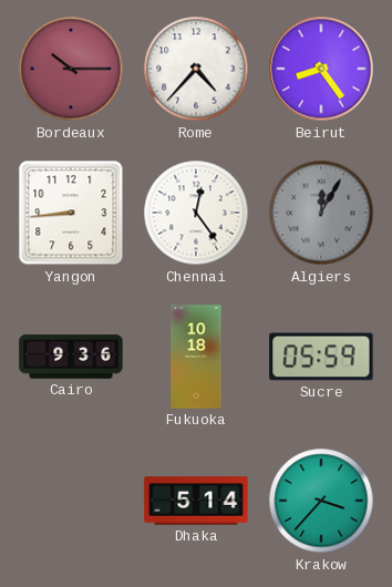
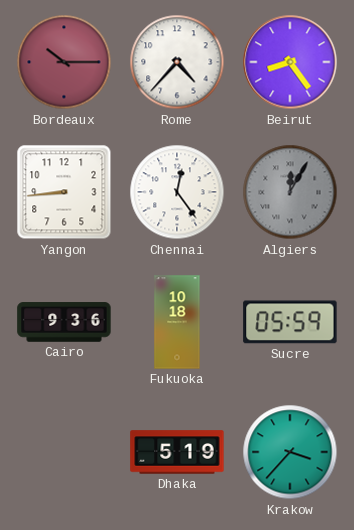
Dhaka: 5:14 -> 5:19 (177, 452)
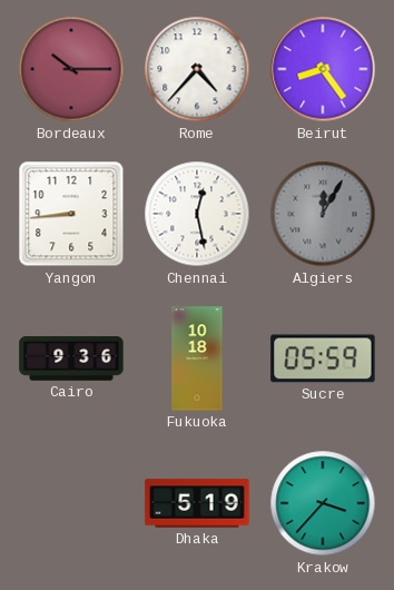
Chennai: 12:24 -> 12:28 (197, 214)
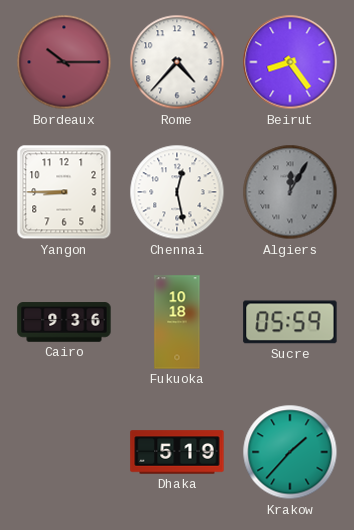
Yangon: 8:44 -> 8:45 (64, 192)
Krakow: 3:37 -> 1:37 (290, 452)
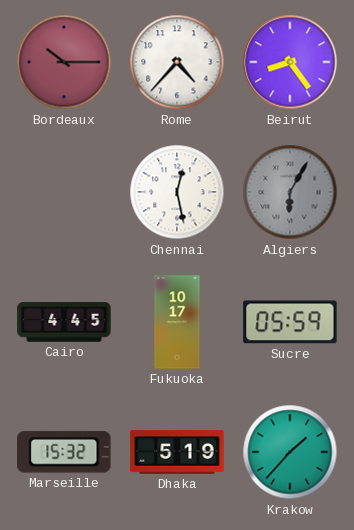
Yangon: 8:45 -> none (64, 192)
Algiers: 12:05 -> 6:05 (290, 192)
Cairo: 9:36 -> 4:45 (64, 322)
Fukuoka: 10:18 -> 10:17 (177, 322)
Marseille: none -> 15:32 (64, 452)
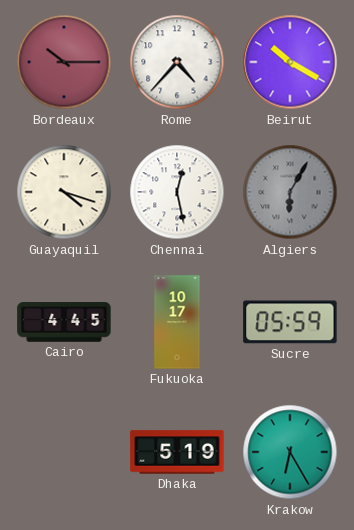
Beirut: 8:24 -> 10:20 (290, 62)
Guayaquil: none -> 4:18 (64, 192)
Marseille: 15:32 -> none (64, 452)
Krakow: 1:37 -> 6:25 (290, 452)
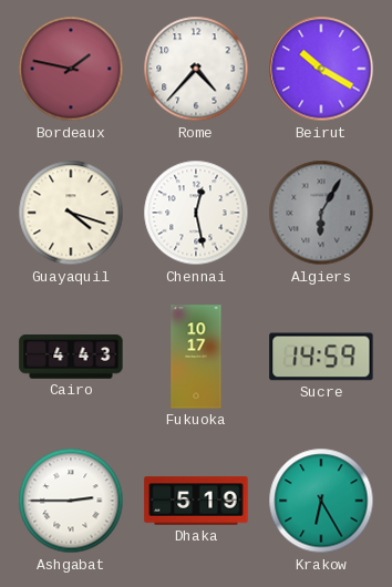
Bordeaux: 10:15 -> 1:47 (71, 69)
Cairo: 4:45 -> 4:43 (71, 357)
Sucre: 05:59 -> 14:59 (321, 357)
Ashgabat: none -> 2:45 (71, 501)
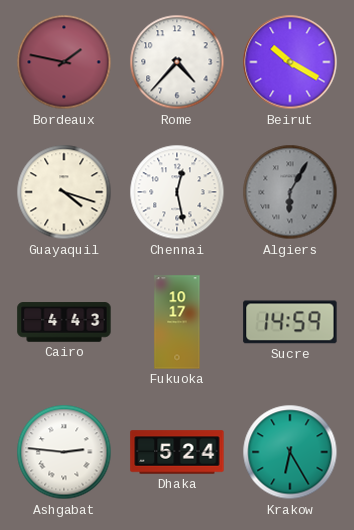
Ashgabat: 2:45 -> 2:46 (64, 452)
Dhaka: 5:19 -> 5:24 (177, 452)
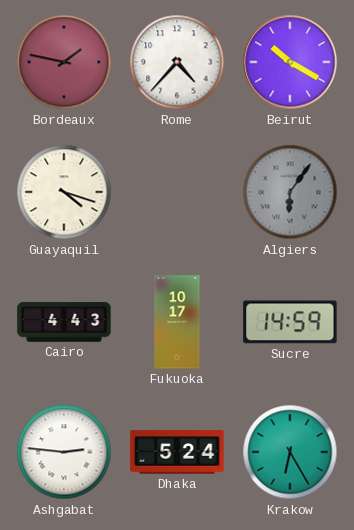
Chennai: 12:28 -> none (177, 192)
Algiers: 6:05 -> 6:06 (290, 192)
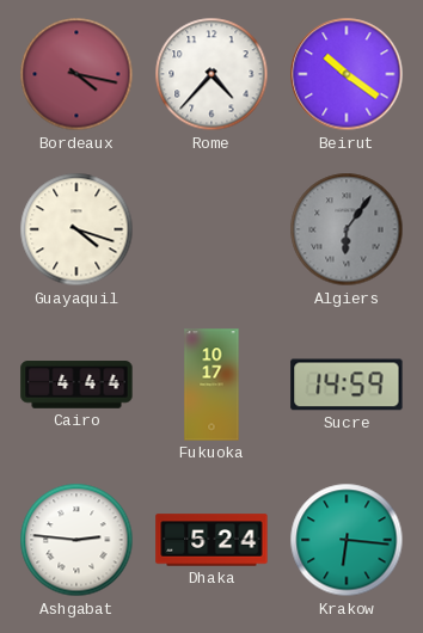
Bordeaux: 1:47 -> 4:17 (76, 74)
Beirut: 10:20 -> 10:21 (347, 74)
Cairo: 4:43 -> 4:44 (76, 385)
Krakow: 6:25 -> 6:16 (347, 540)
